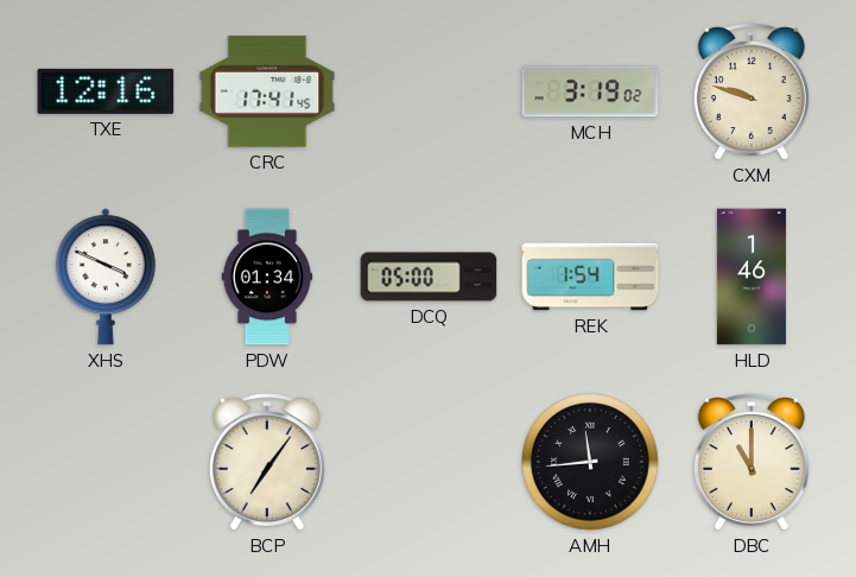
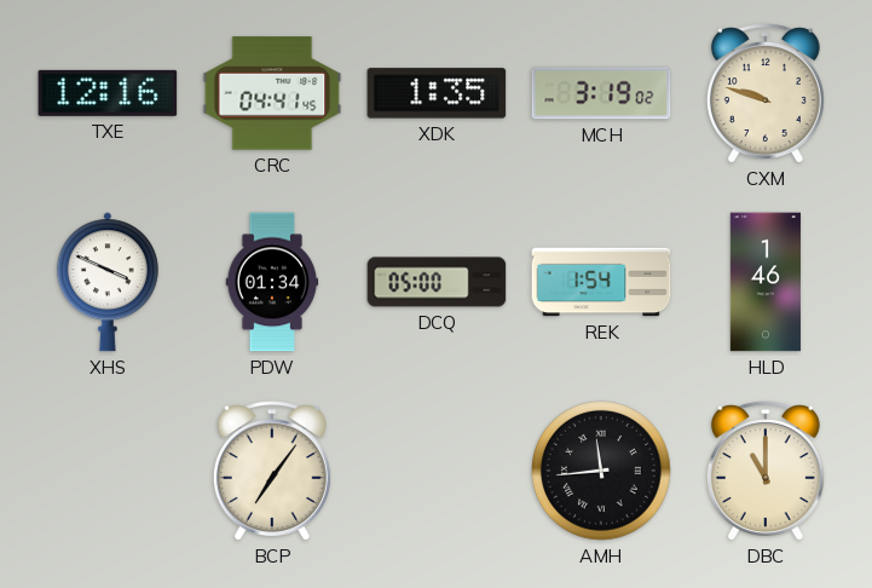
CRC: 17:41 -> 04:41 (272, 93)
XDK: none -> 1:35 (437, 93)
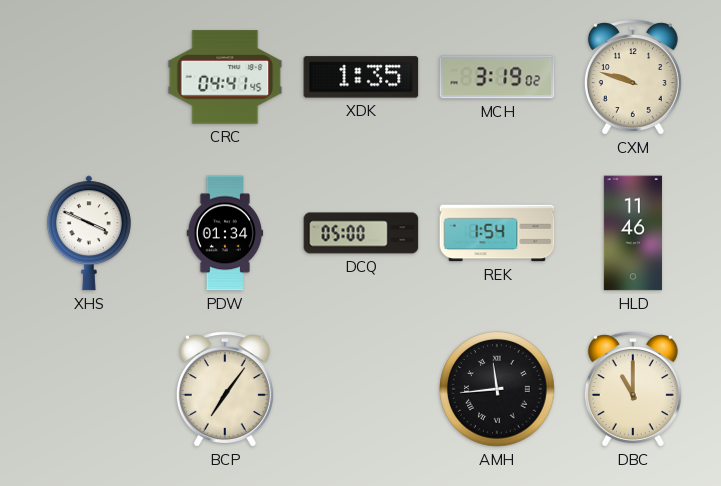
TXE: 12:16 -> none (108, 93)
HLD: 1:46 -> 11:46 (633, 233)
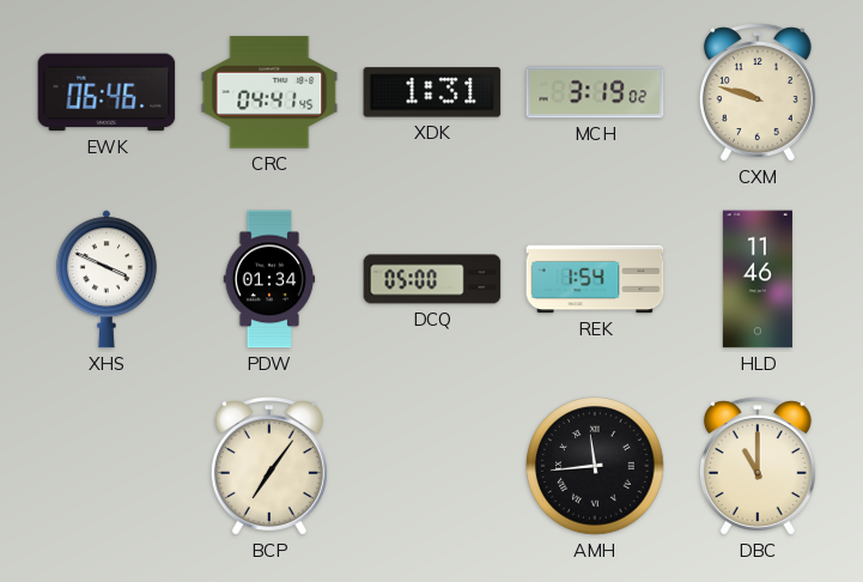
EWK: none -> 06:46 (107, 92)
XDK: 1:35 -> 1:31 (432, 92)
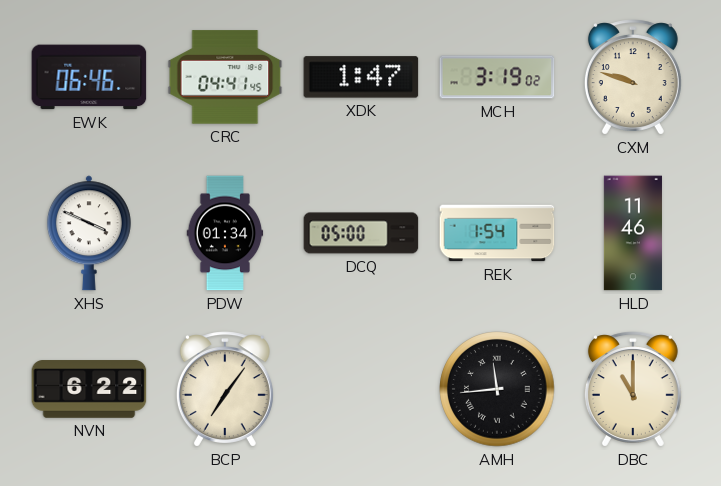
XDK: 1:31 -> 1:47 (361, 77)
NVN: none -> 6:22 (89, 389)
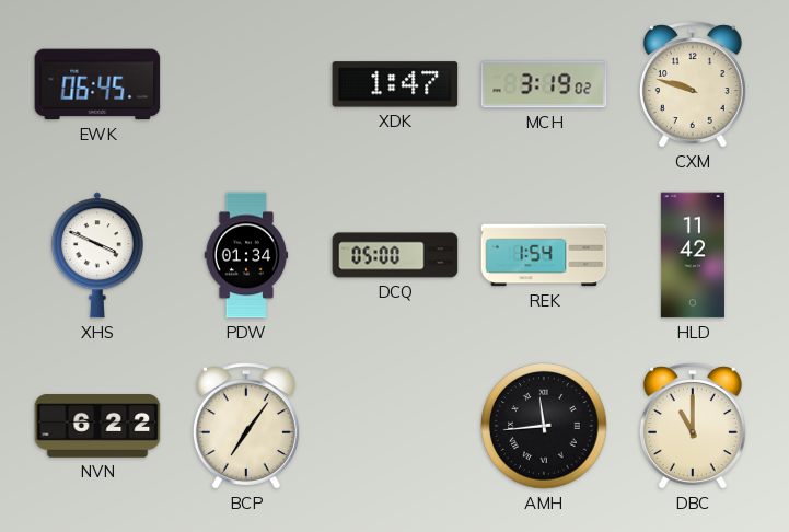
EWK: 06:46 -> 06:45 (97, 84)
CRC: 04:41 -> none (225, 77)
HLD: 11:46 -> 11:42 (693, 255)
